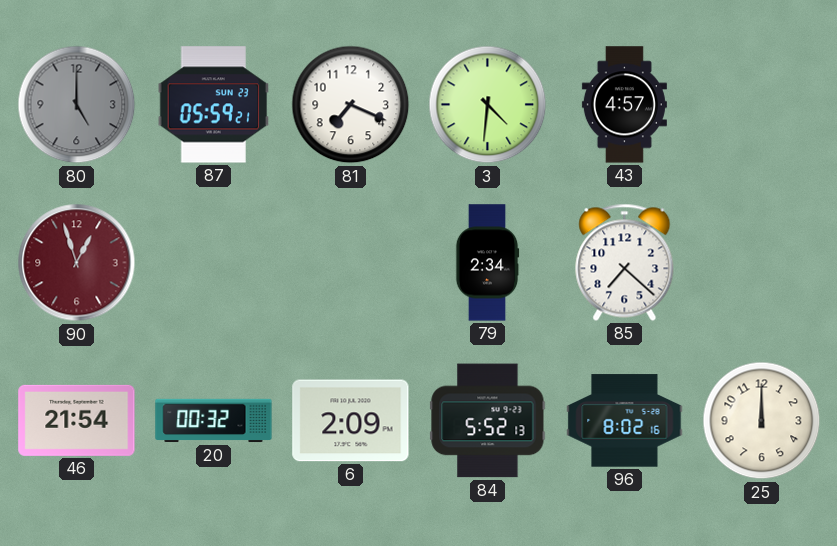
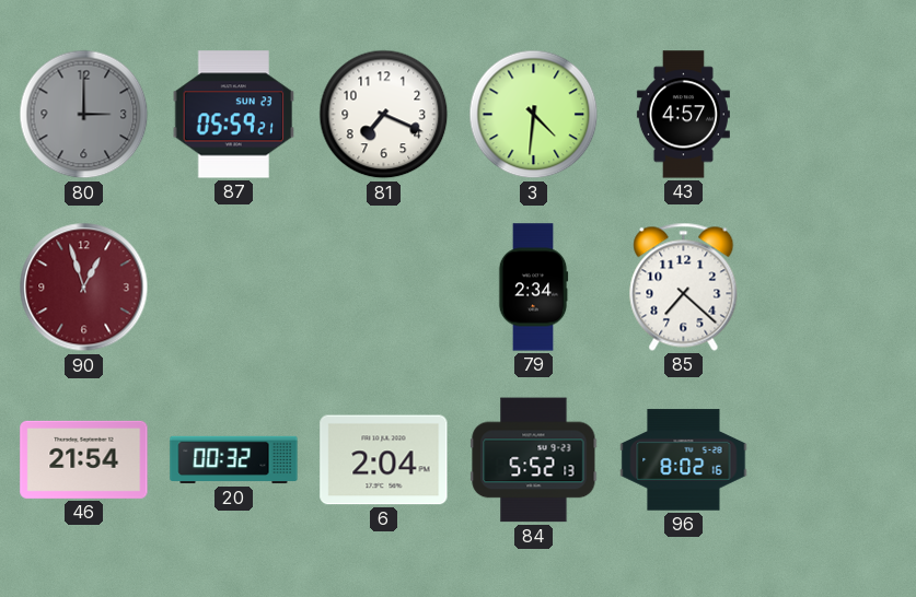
80: 5:00 -> 3:00 (84, 115)
6: 2:09 -> 2:04 (384, 460)
25: 12:00 -> none (762, 421)
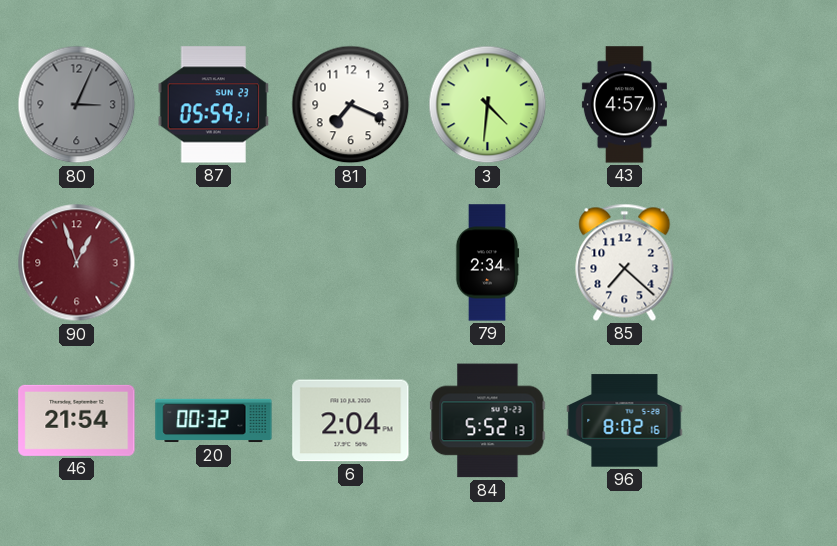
80: 3:00 -> 3:04 (77, 105)
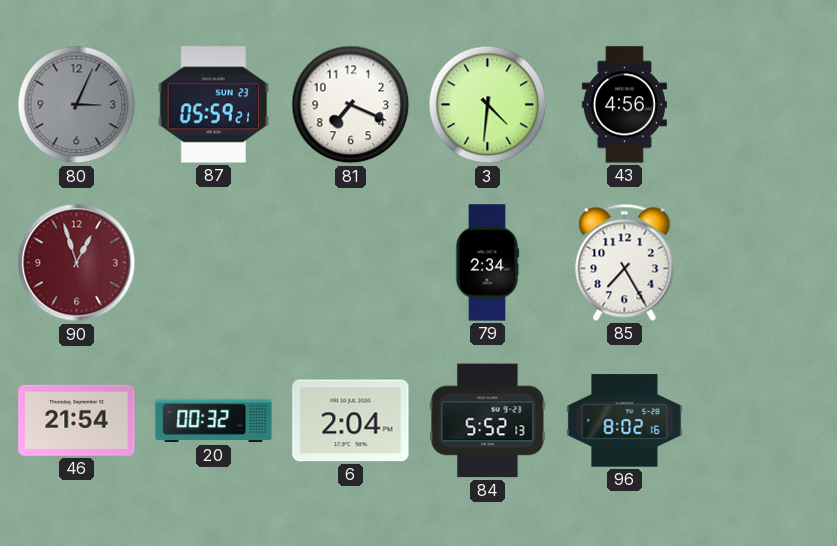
43: 4:57 -> 4:56 (624, 105)
85: 7:22 -> 7:25 (625, 262)
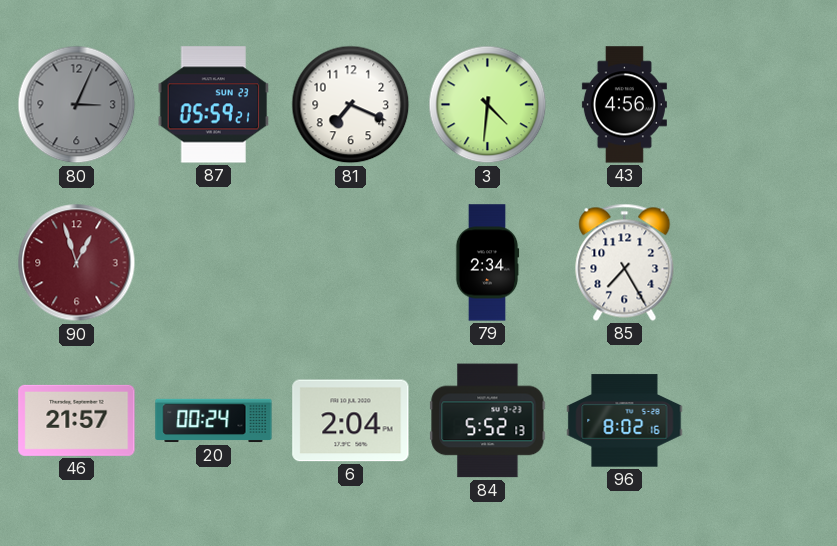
46: 21:54 -> 21:57 (77, 420)
20: 00:32 -> 00:24 (214, 421)
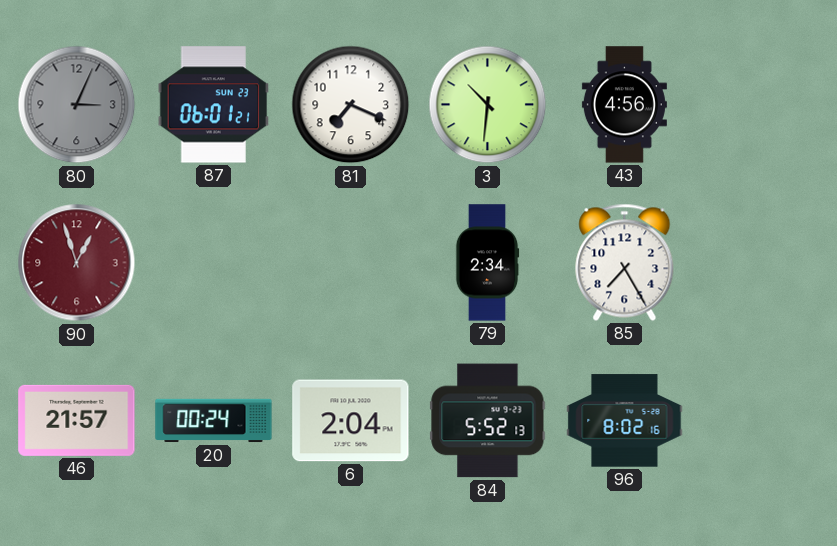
87: 05:59 -> 06:01 (214, 105)
3: 4:31 -> 10:31 (488, 105)
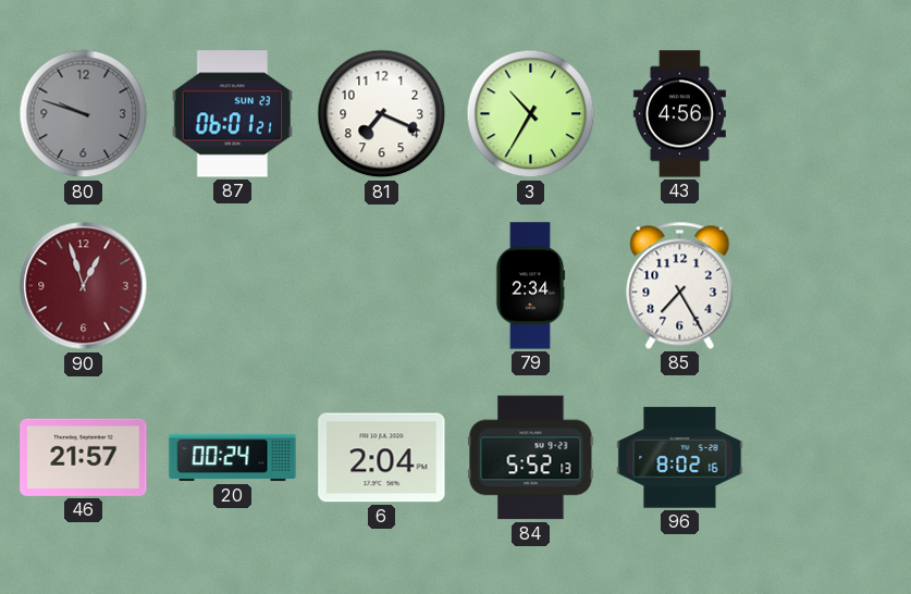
80: 3:04 -> 9:48 (84, 114)
3: 10:31 -> 10:35 (531, 114)
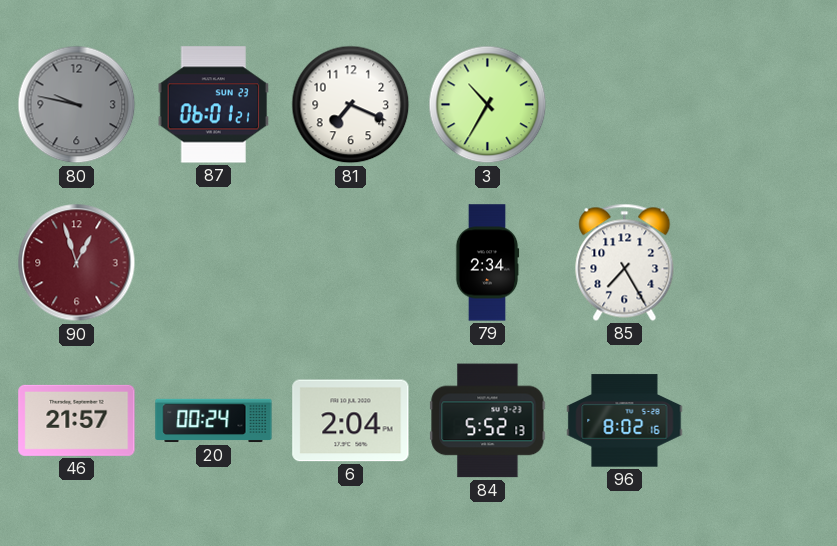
80: 9:48 -> 9:47 (77, 105)
43: 4:56 -> none (679, 114)
